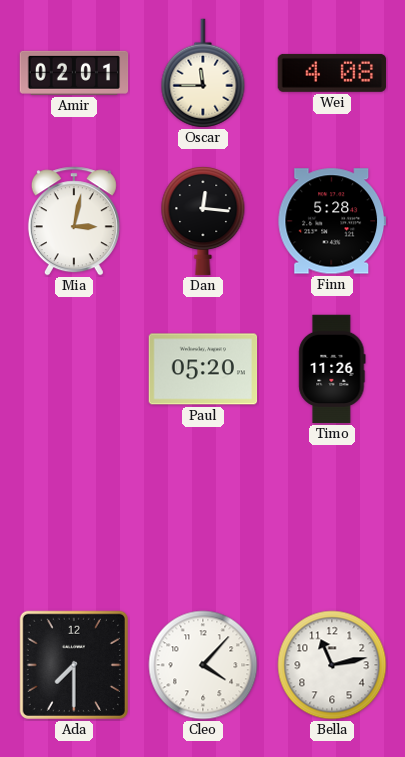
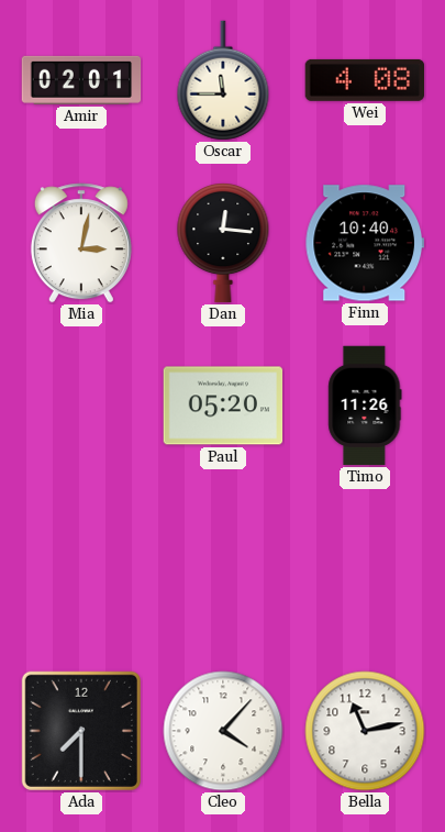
Finn: 5:28 -> 10:40 (364, 243)
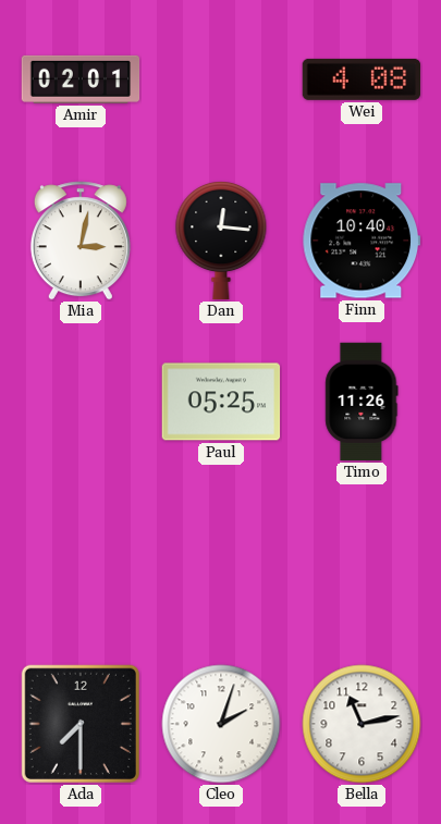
Oscar: 11:45 -> none (223, 80)
Paul: 05:20 -> 05:25 (221, 402)
Cleo: 4:07 -> 2:03 (221, 724)
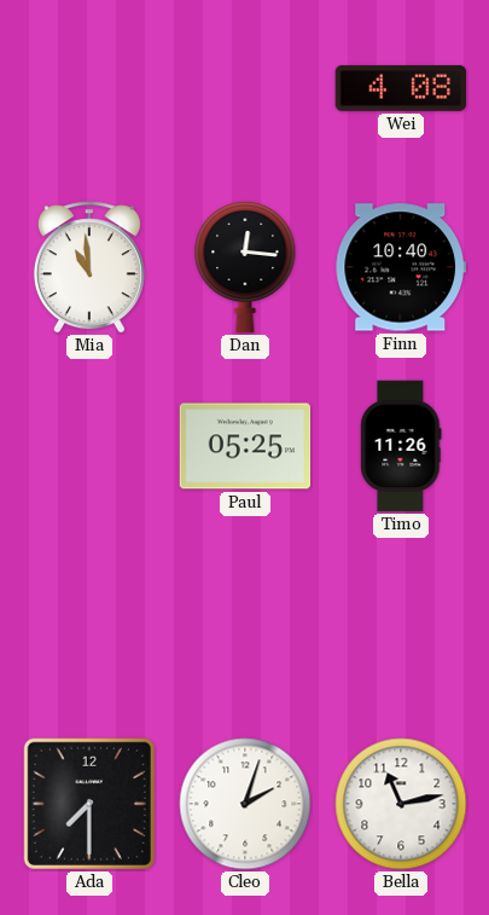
Amir: 02:01 -> none (81, 79)
Mia: 3:02 -> 10:59 (89, 267)
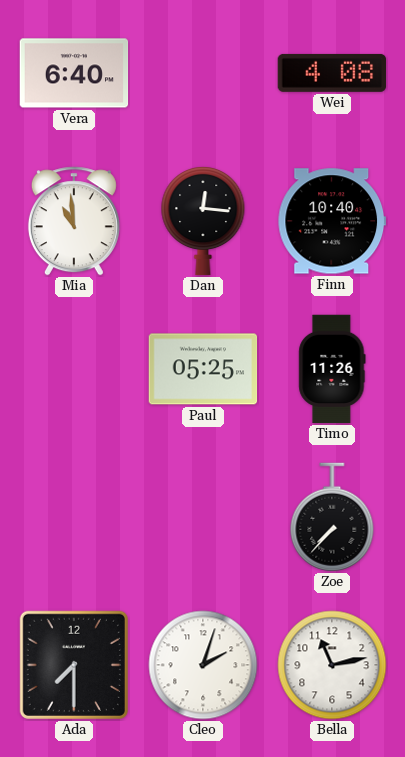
Vera: none -> 6:40 (74, 73)
Zoe: none -> 7:37 (332, 517)
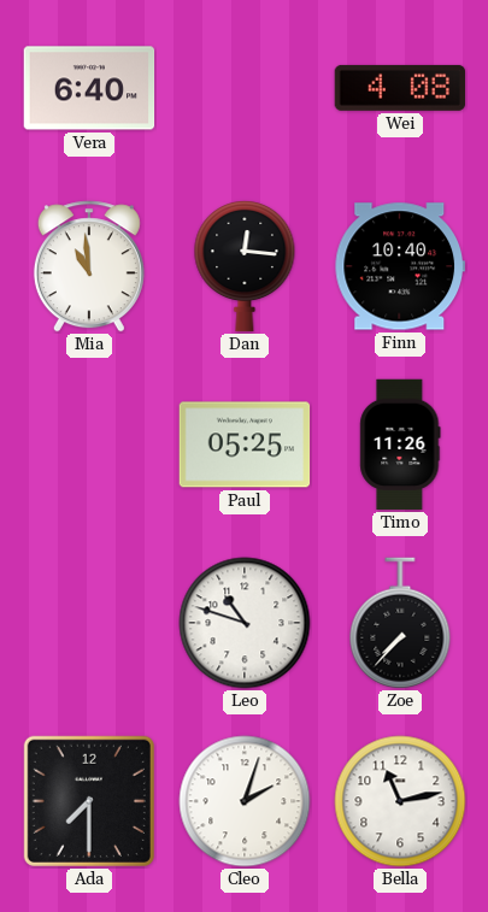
Leo: none -> 10:48 (245, 623)
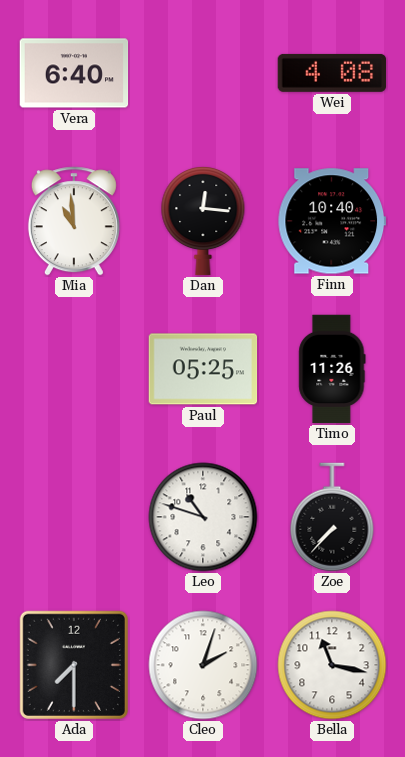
Bella: 11:13 -> 11:17 (332, 665)
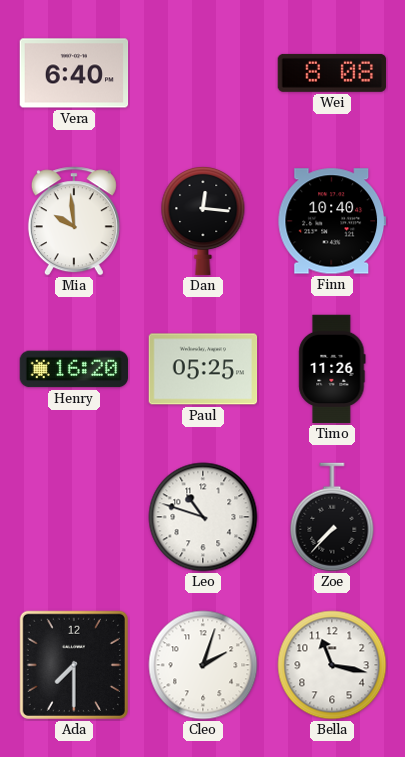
Wei: 4:08 -> 8:08 (332, 73)
Mia: 10:59 -> 9:59 (74, 221)
Henry: none -> 16:20 (74, 369)
